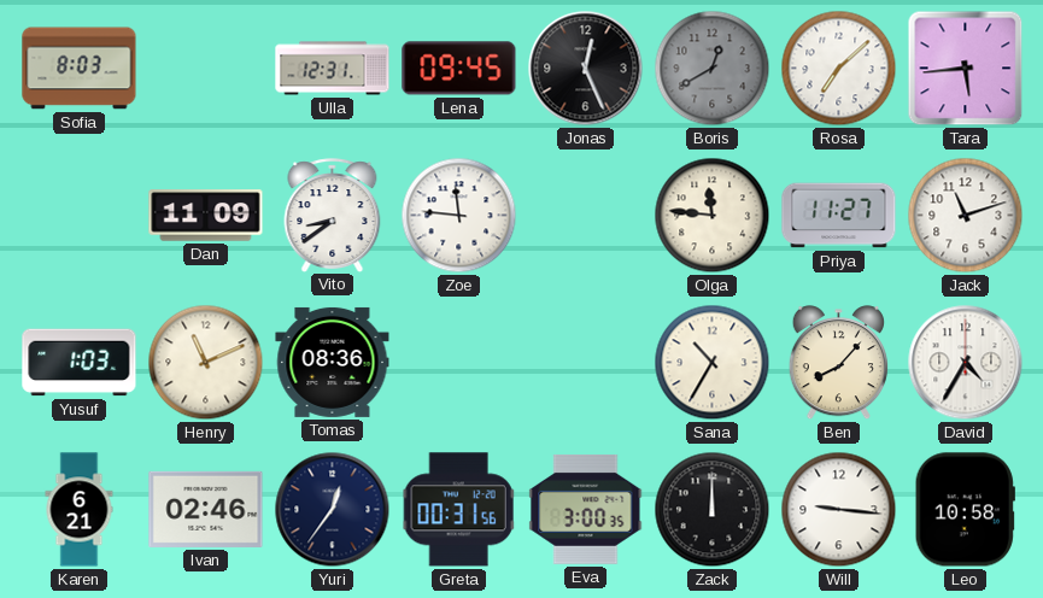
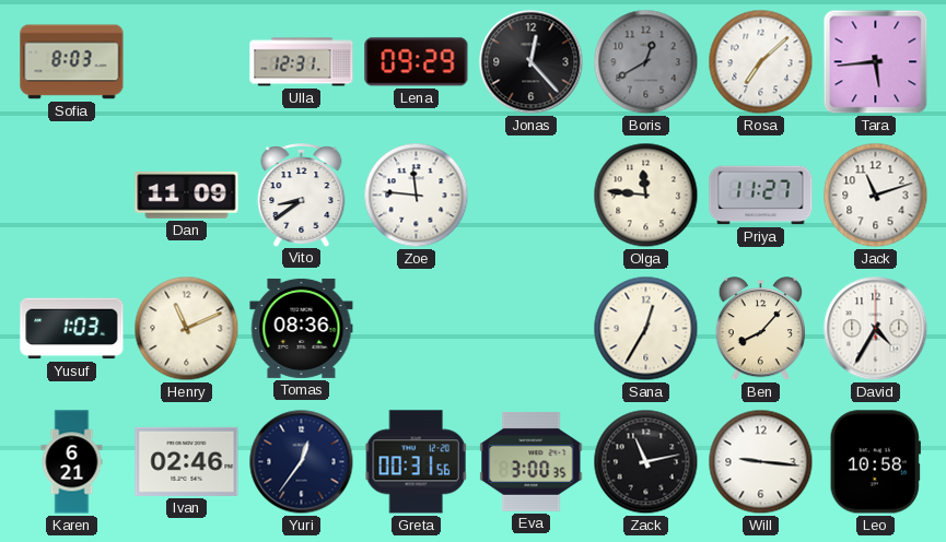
Lena: 09:45 -> 09:29 (417, 62)
Jonas: 12:26 -> 12:23 (532, 62)
Sana: 10:35 -> 12:35 (646, 329)
Zack: 12:00 -> 11:13 (646, 462)
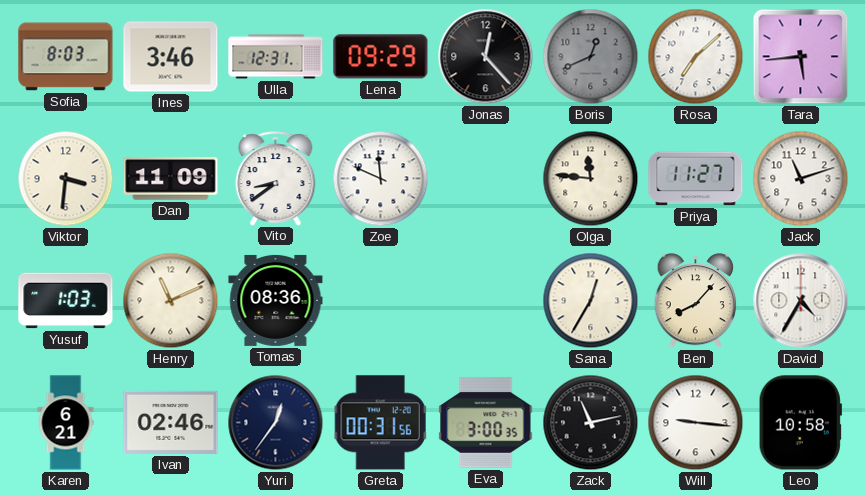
Ines: none -> 3:46 (171, 57)
Boris: 12:40 -> 12:41 (591, 57)
Viktor: none -> 3:31 (66, 179)
Zoe: 11:46 -> 11:49 (381, 179)
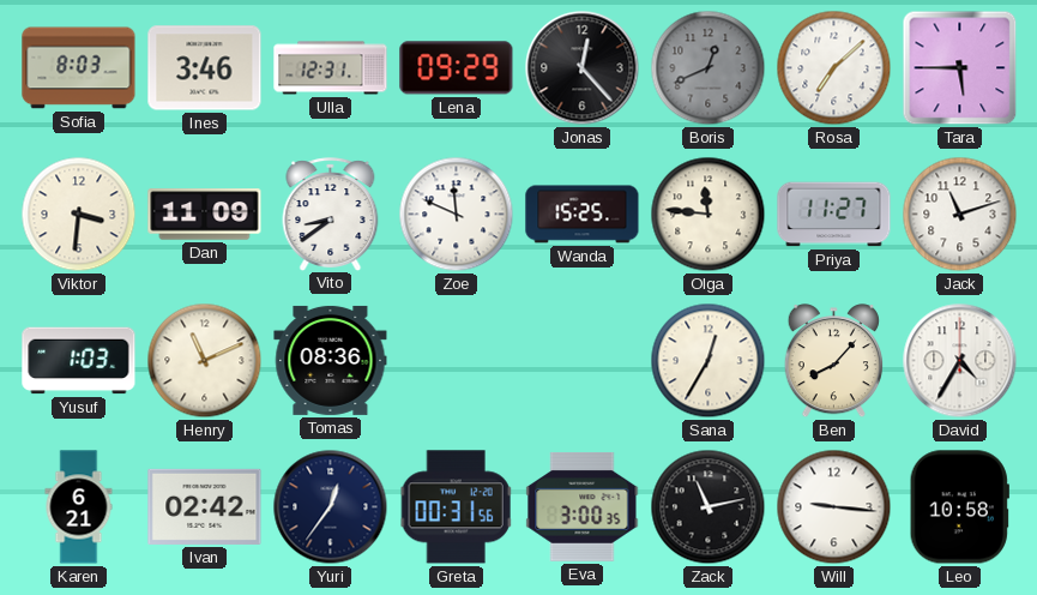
Tara: 5:44 -> 5:45 (960, 68)
Wanda: none -> 15:25 (583, 215)
Ivan: 02:46 -> 02:42 (205, 506)
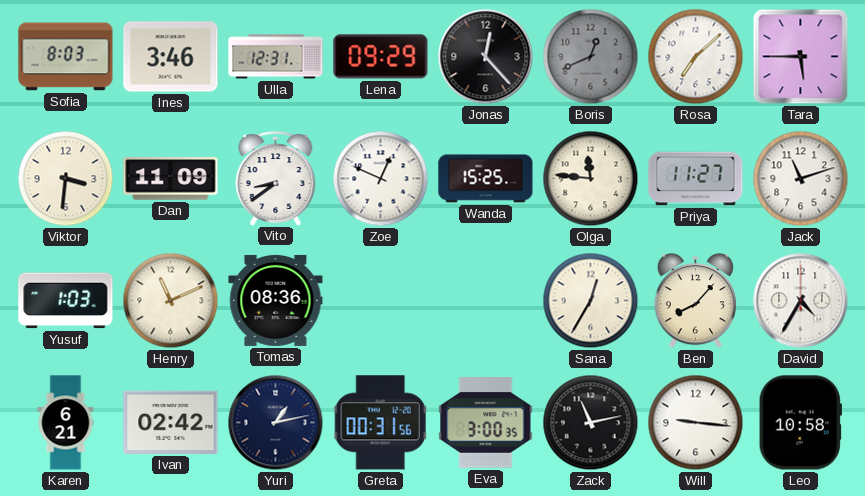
Zoe: 11:49 -> 12:49 (381, 179)
Yuri: 12:36 -> 1:13 (276, 423)
